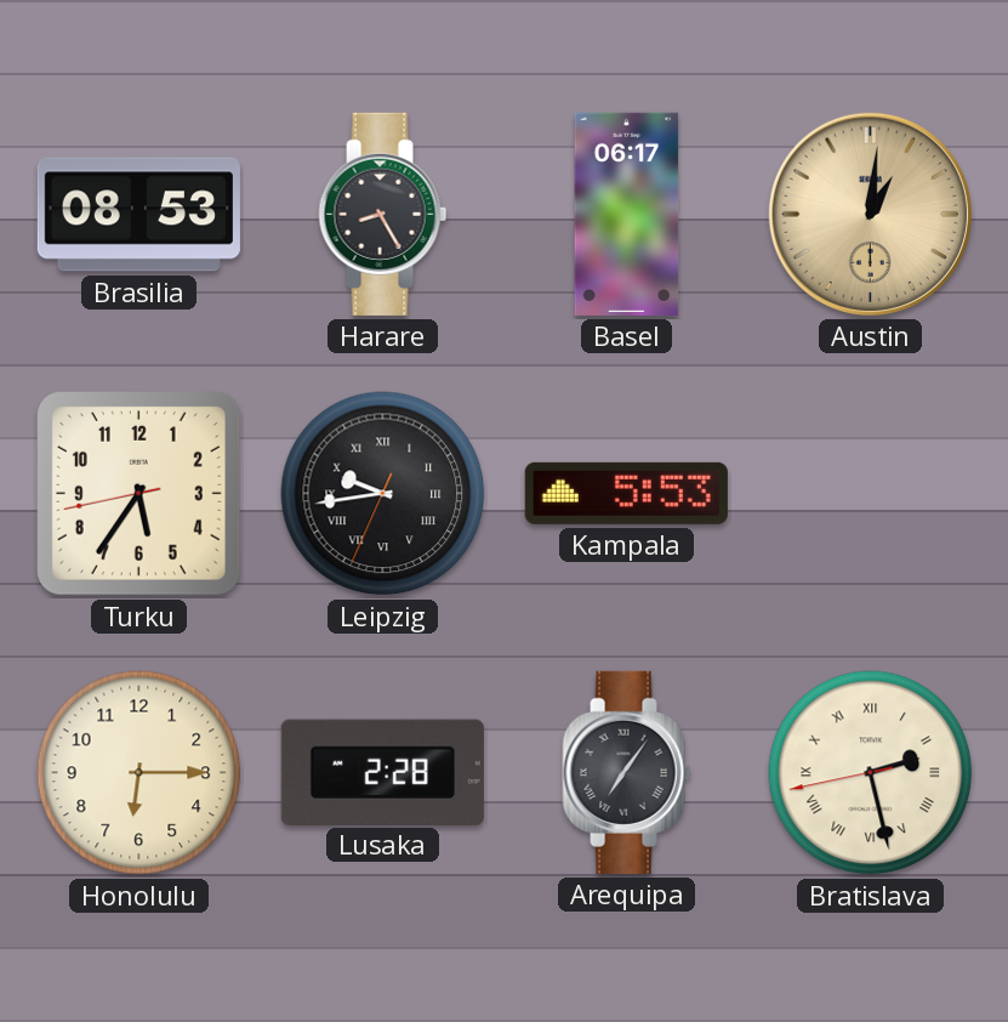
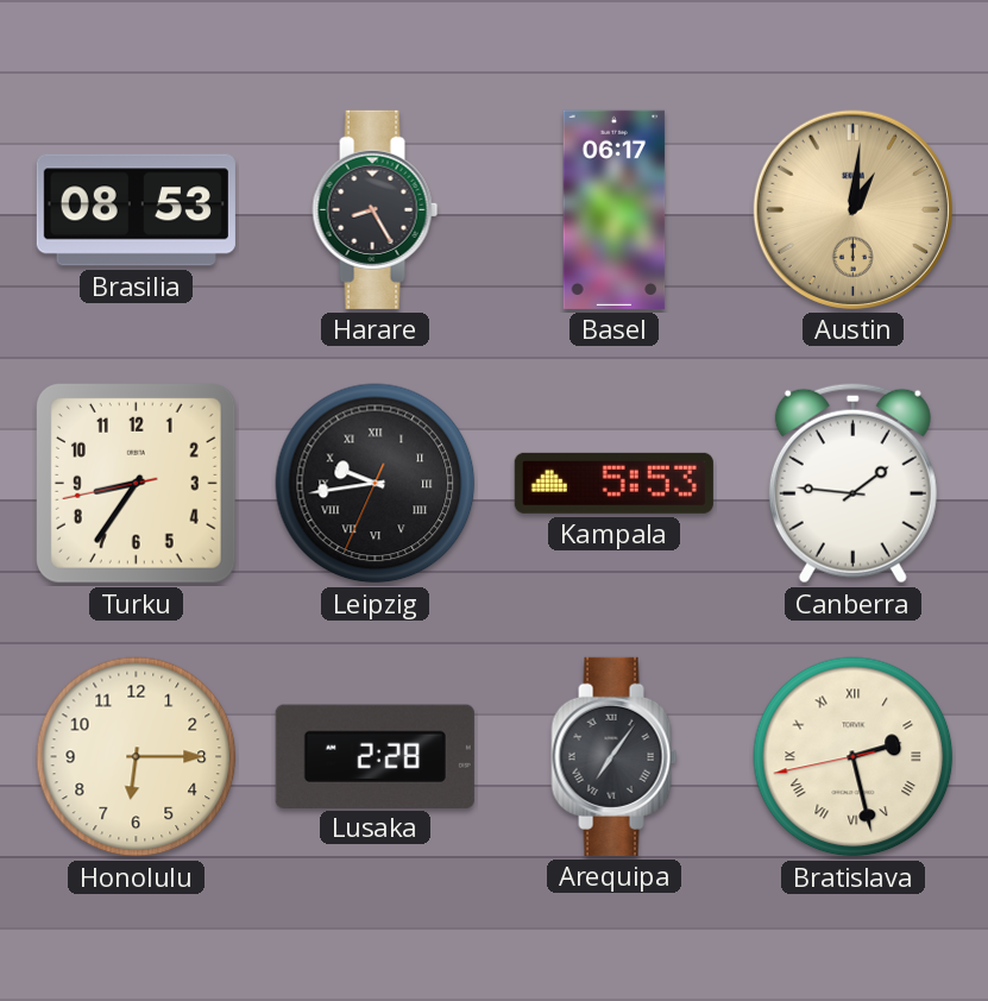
Turku: 5:35 -> 8:35 (136, 483)
Canberra: none -> 1:46 (852, 484)
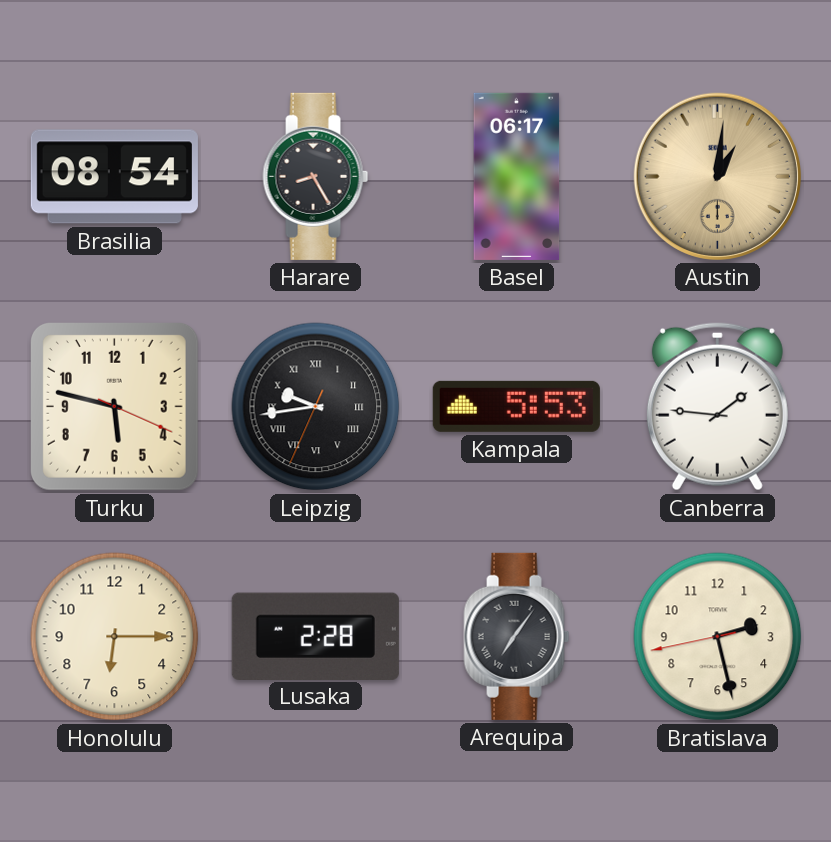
Brasilia: 08:53 -> 08:54 (114, 177)
Turku: 8:35 -> 5:47 (114, 406)
Bratislava numerals: Roman -> Arabic (718, 637)
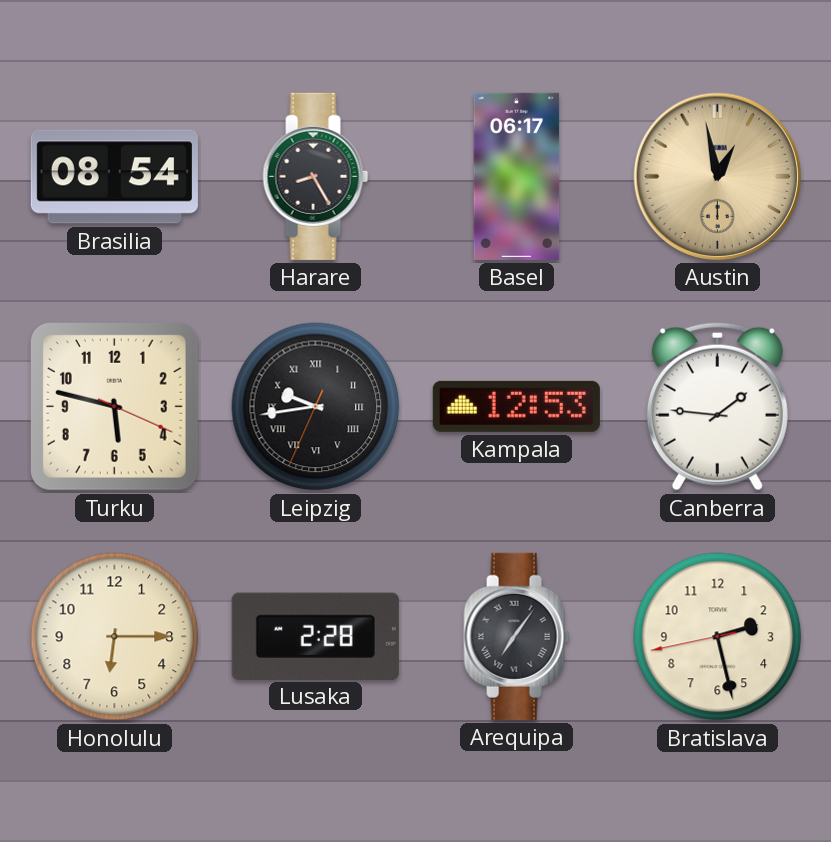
Austin: 1:01 -> 12:58 (717, 176)
Kampala: 5:53 -> 12:53 (516, 406)
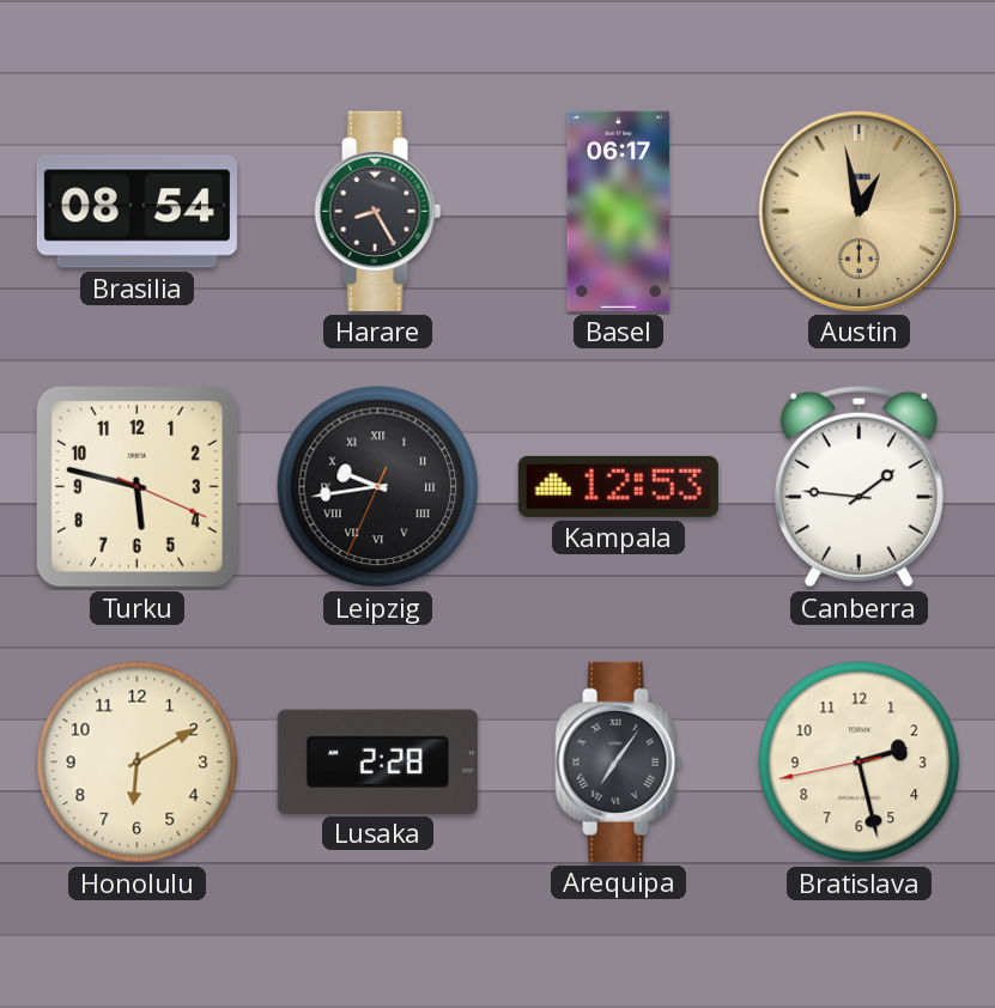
Honolulu: 6:15 -> 6:10 (138, 763)
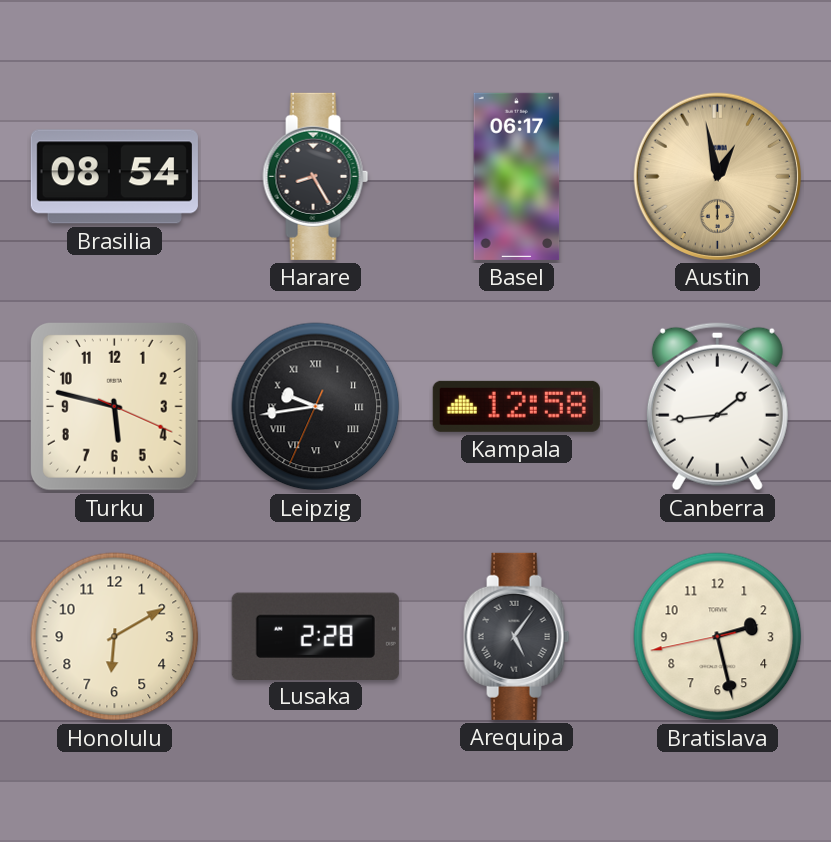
Kampala: 12:53 -> 12:58 (516, 406)
Canberra: 1:46 -> 1:44 (717, 407)
Arequipa: 7:06 -> 5:06 (517, 636)
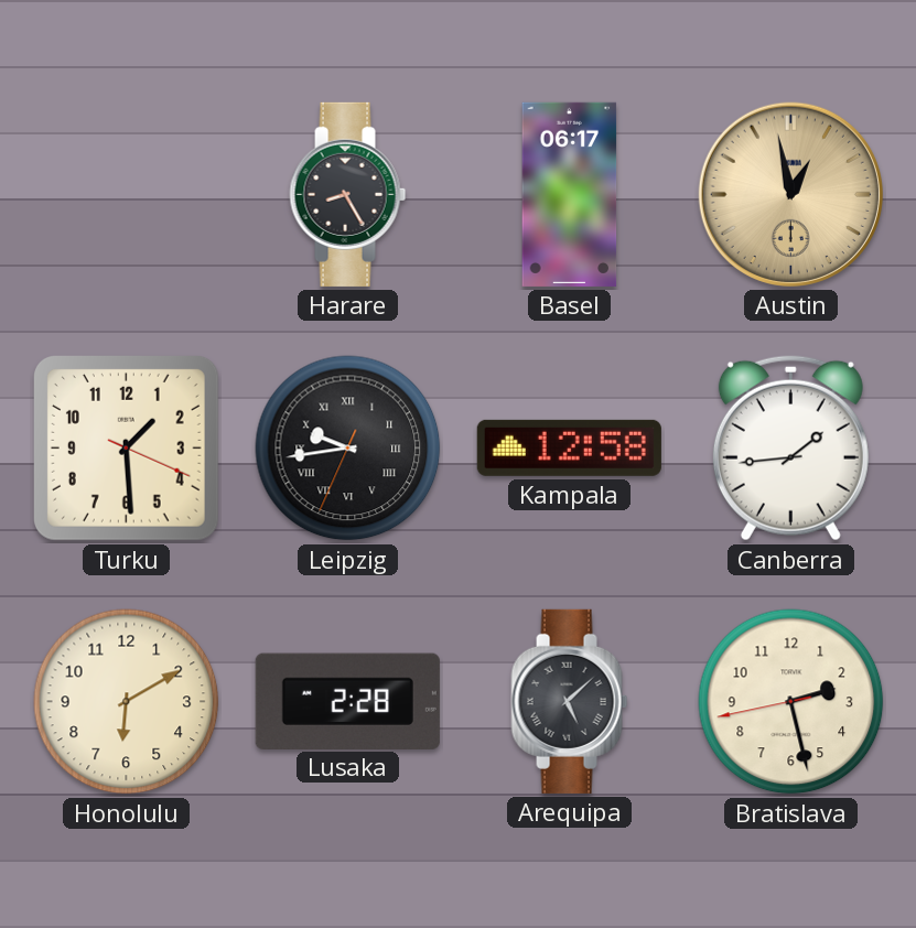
Brasilia: 08:54 -> none (114, 177)
Turku: 5:47 -> 1:29 (126, 447)
Arequipa: 5:06 -> 5:08 (570, 701)
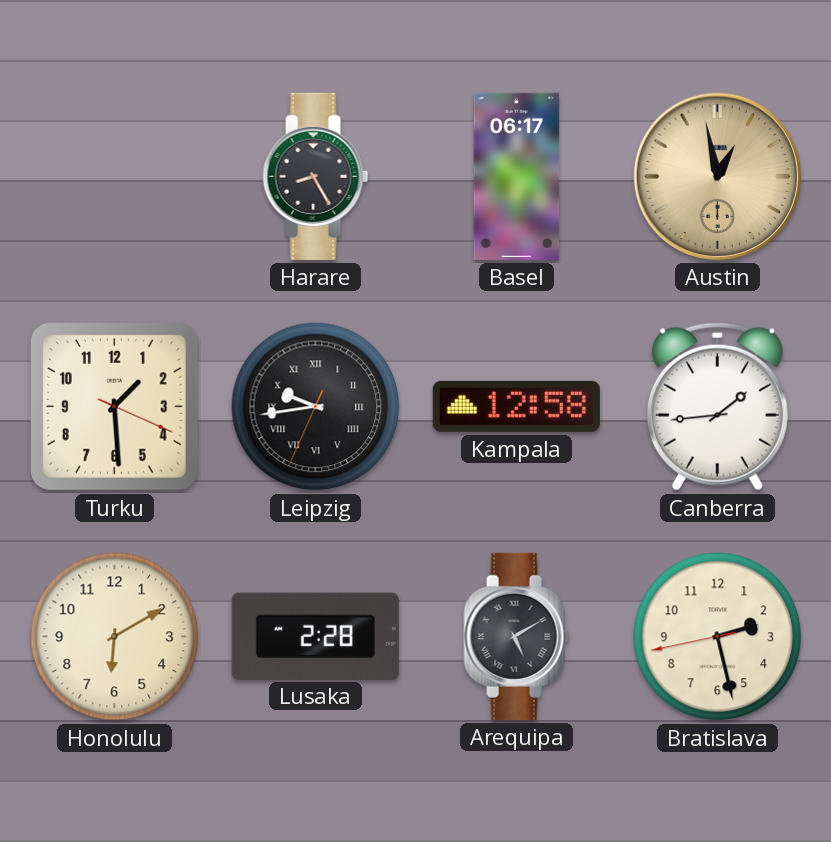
Arequipa: 5:08 -> 5:10 (517, 636)
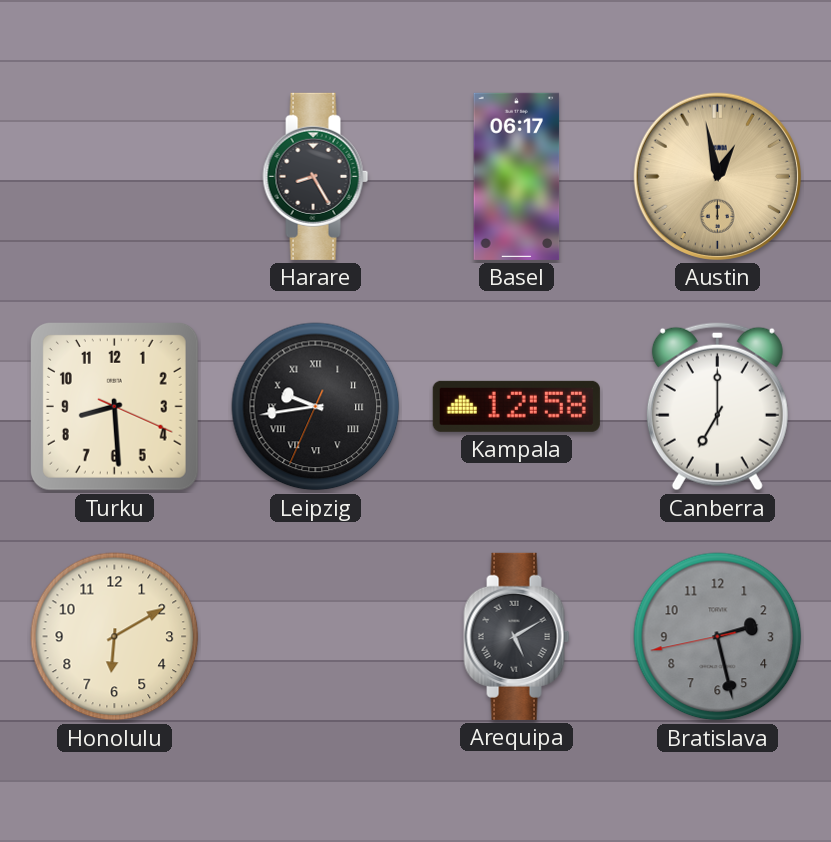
Turku: 1:29 -> 8:29 (114, 406)
Canberra: 1:44 -> 7:00 (717, 407)
Lusaka: 2:28 -> none (315, 636)
Bratislava dial: cream -> grey (718, 637)
